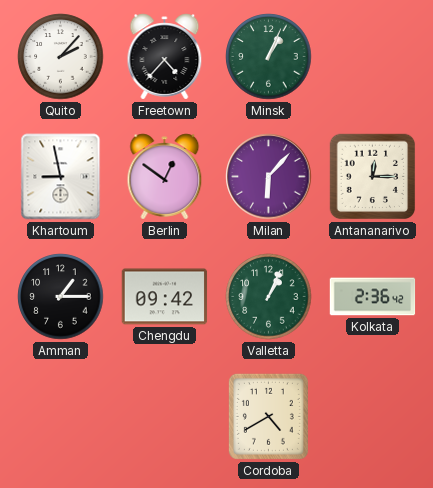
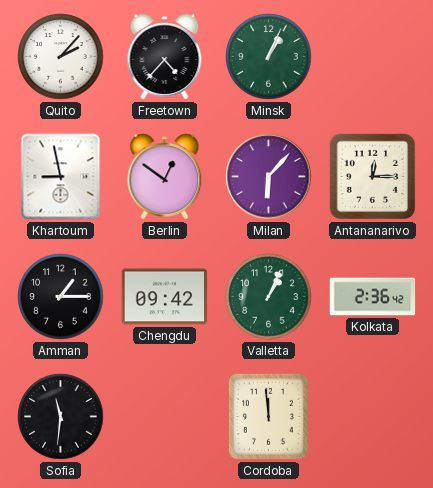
Sofia: none -> 11:31 (61, 417)
Cordoba: 4:40 -> 11:59 (268, 416)
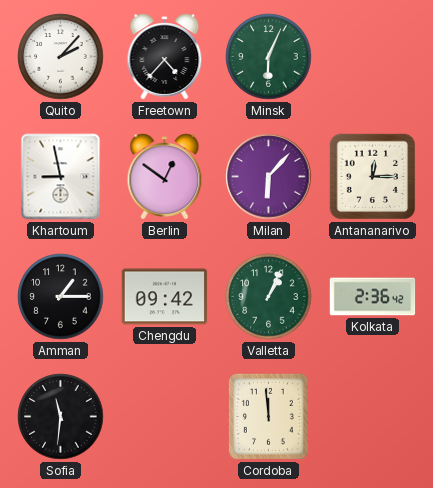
Minsk: 1:04 -> 6:04 (269, 57)
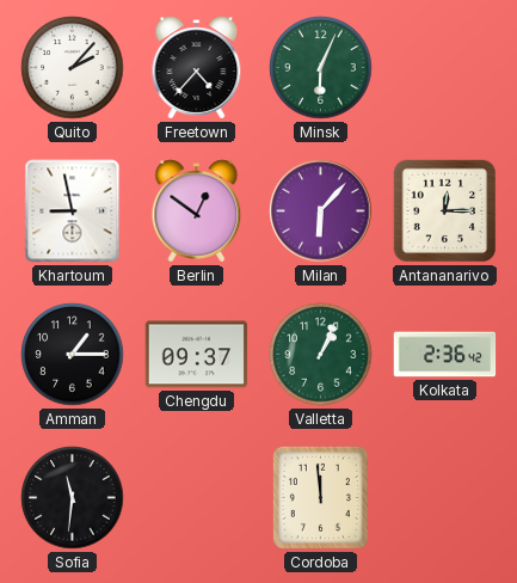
Chengdu: 09:42 -> 09:37 (197, 355)
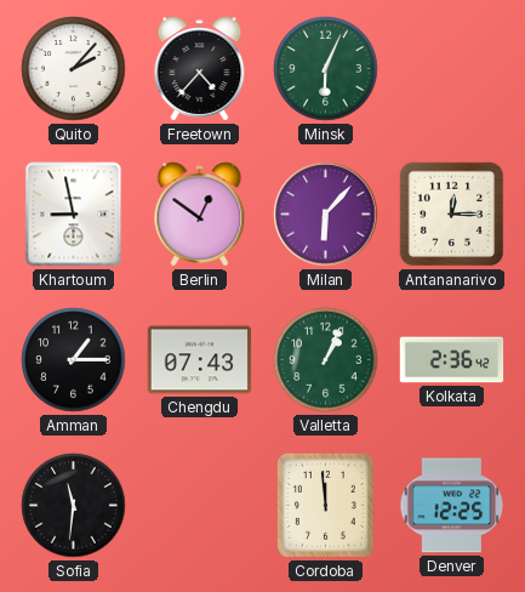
Chengdu: 09:37 -> 07:43 (200, 360)
Denver: none -> 12:25 (452, 506)
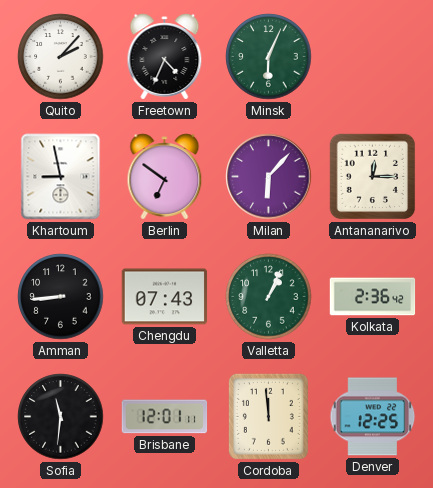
Freetown: 4:37 -> 4:34 (165, 57)
Berlin: 12:51 -> 6:51 (165, 177)
Amman: 1:15 -> 8:44 (61, 297)
Brisbane: none -> 12:01 (165, 417)
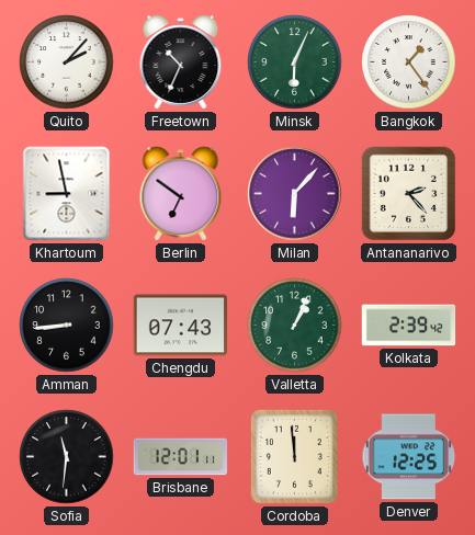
Freetown: 4:34 -> 10:34 (181, 62)
Bangkok: none -> 1:24 (409, 62)
Antananarivo: 12:15 -> 2:23 (409, 194)
Kolkata: 2:36 -> 2:39 (409, 326)
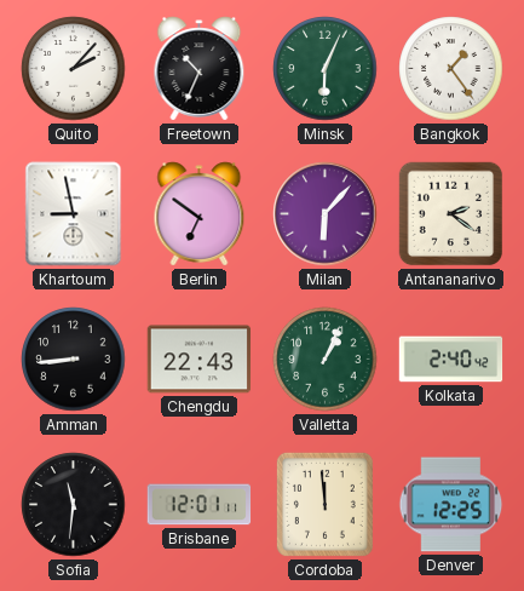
Antananarivo: 2:23 -> 2:21 (451, 214)
Chengdu: 07:43 -> 22:43 (200, 360)
Kolkata: 2:39 -> 2:40 (451, 360)
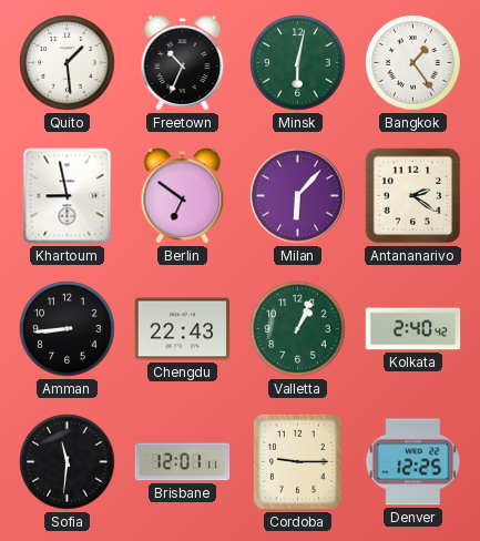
Quito: 2:07 -> 1:29 (68, 63)
Minsk: 6:04 -> 6:02 (298, 63)
Cordoba: 11:59 -> 9:15 (297, 461)
